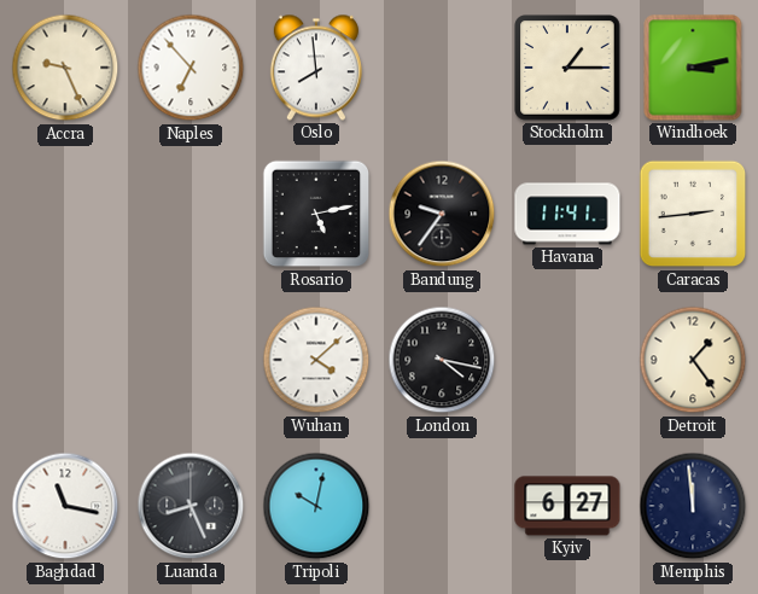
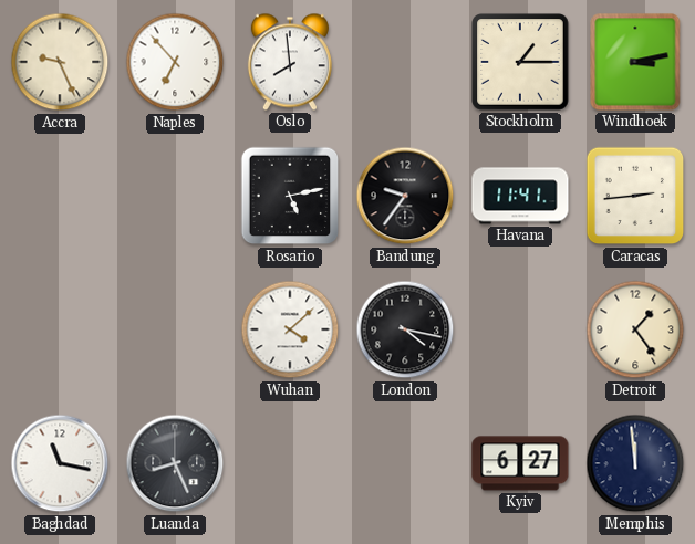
Tripoli: 10:02 -> none (316, 506)
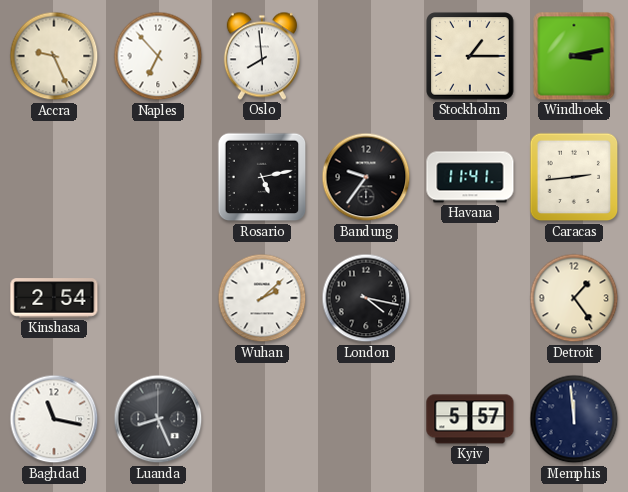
Kinshasa: none -> 2:54 (54, 298)
Wuhan: 4:08 -> 2:08 (262, 298)
Kyiv: 6:27 -> 5:57 (470, 419)
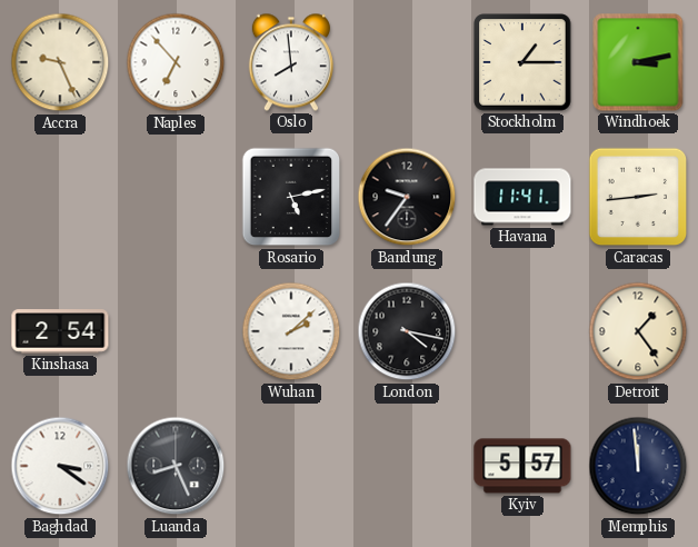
Baghdad: 11:17 -> 3:21 (60, 466)
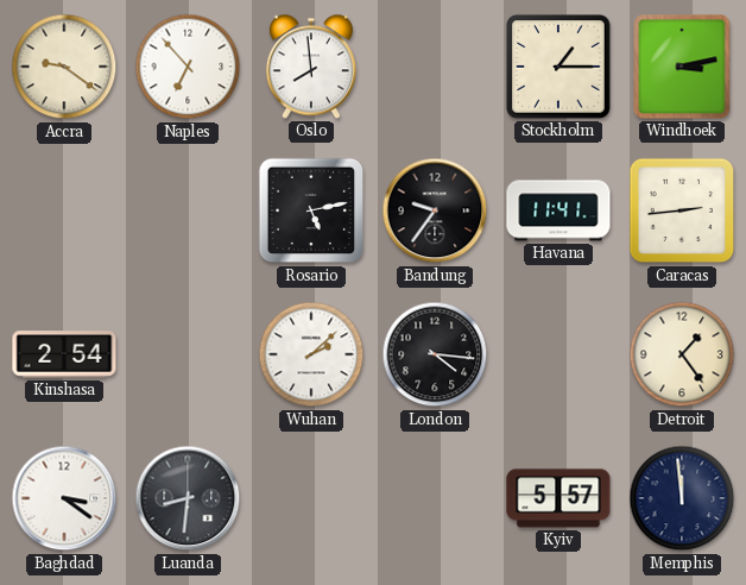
Accra: 9:26 -> 9:21 (64, 67)
London: 4:17 -> 4:16 (435, 354)
Luanda: 8:26 -> 8:31 (188, 498)
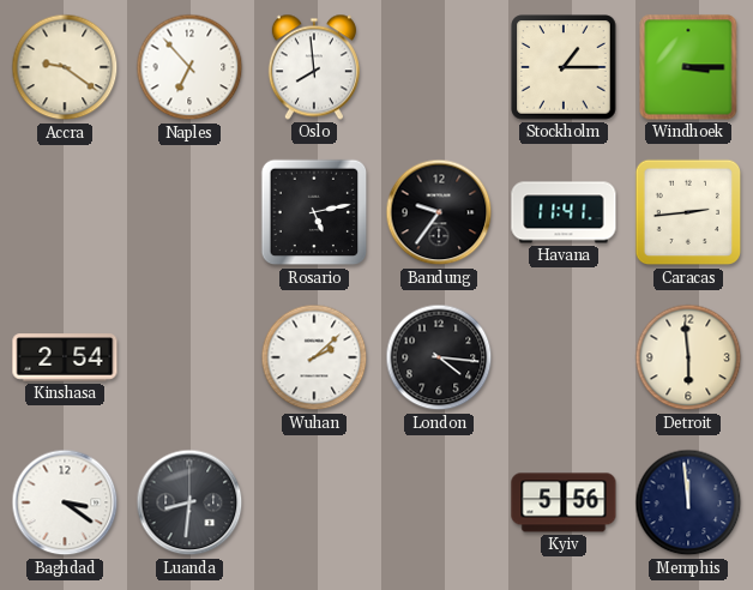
Windhoek: 3:13 -> 3:15 (688, 67)
Detroit: 1:24 -> 5:59 (688, 357)
Kyiv: 5:57 -> 5:56 (564, 502)
